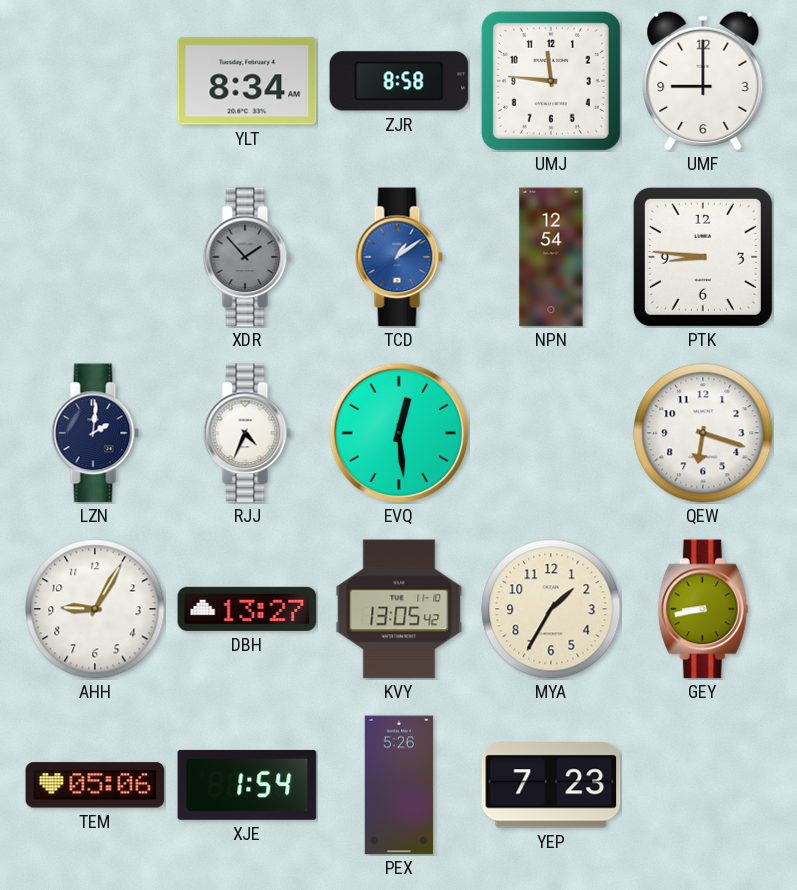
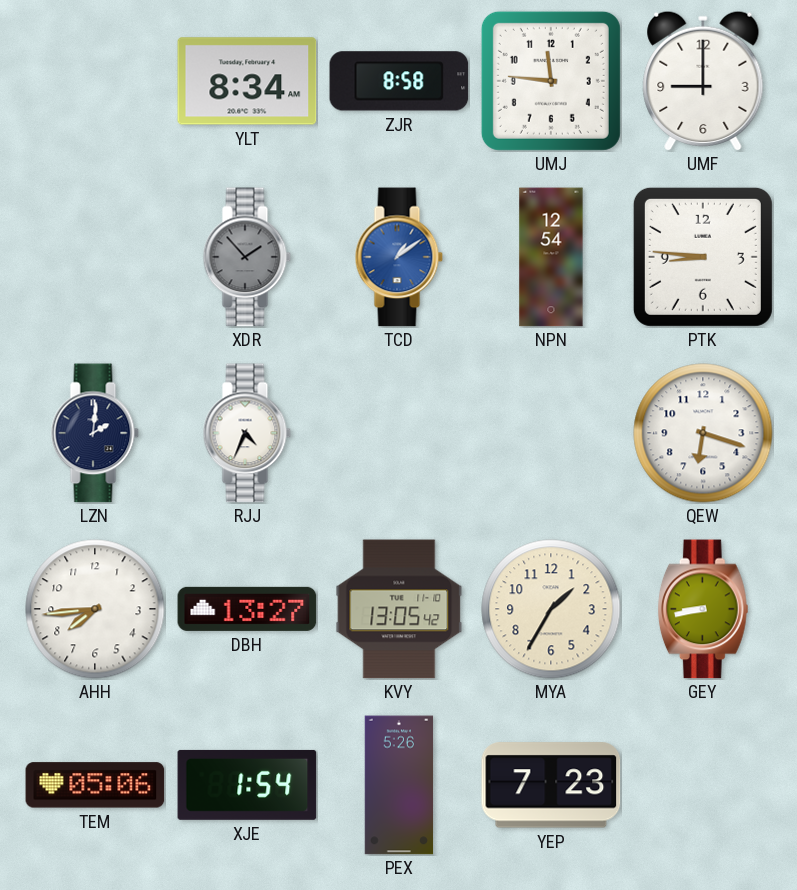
EVQ: 12:29 -> none (398, 432)
AHH: 9:05 -> 7:44 (95, 609)
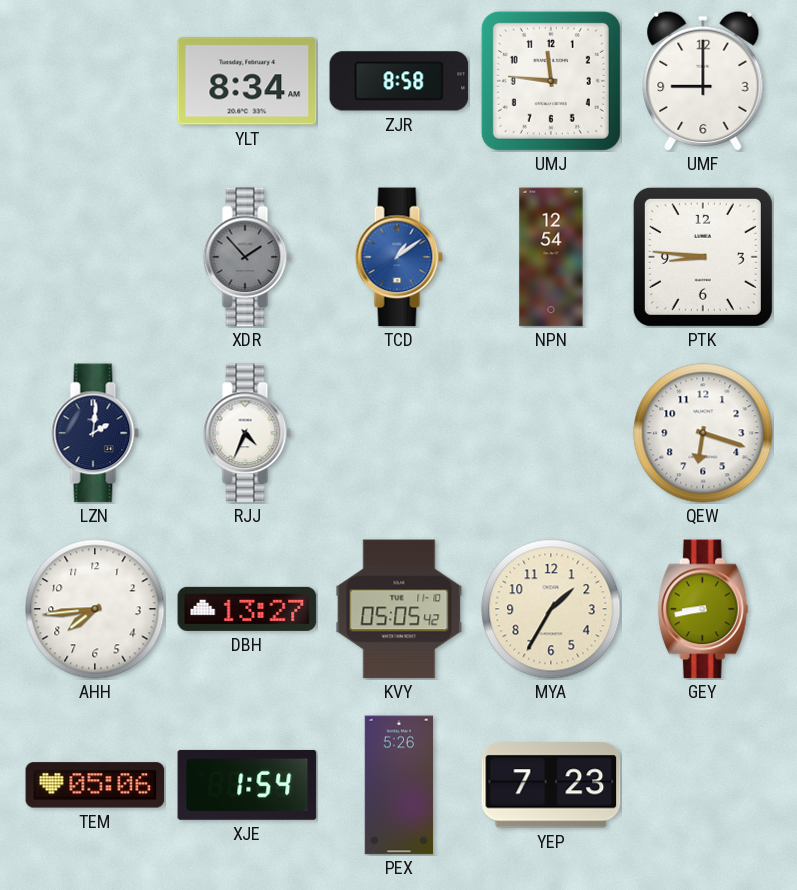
KVY: 13:05 -> 05:05 (399, 609)
